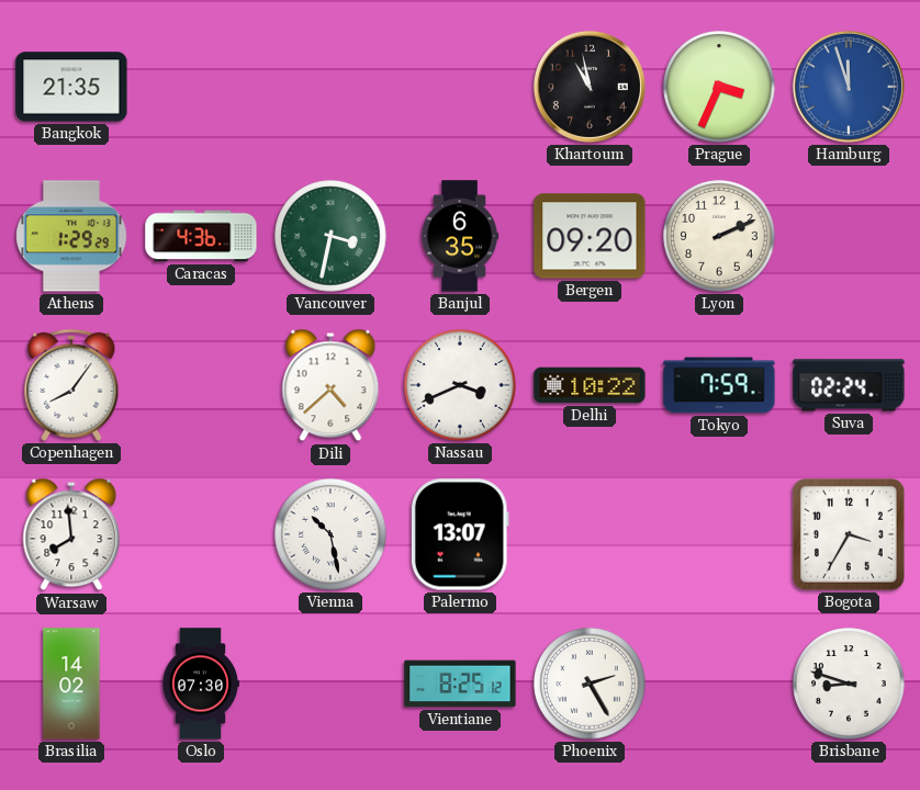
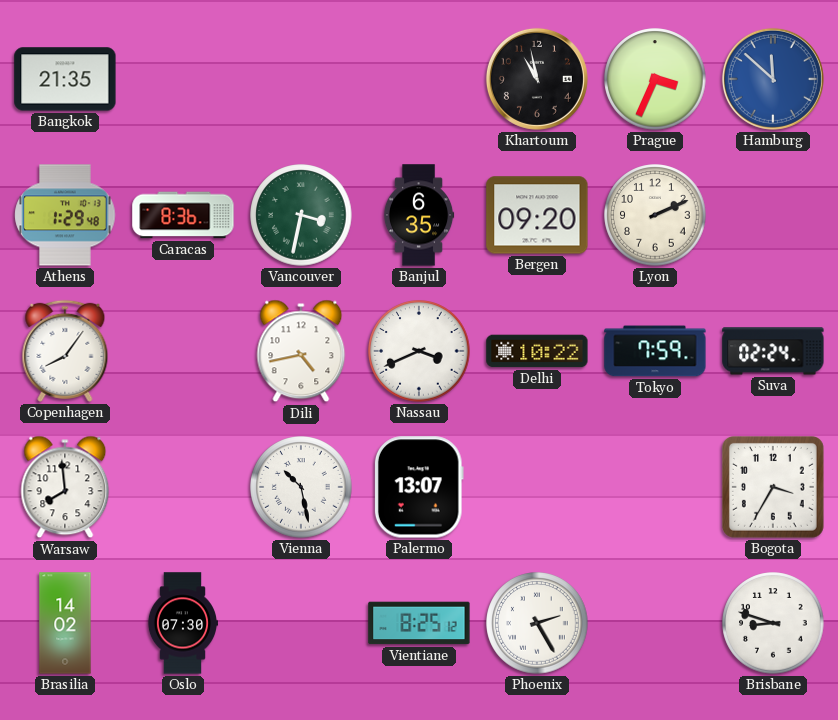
Hamburg: 11:57 -> 11:52 (773, 79)
Athens: 1:29:29 -> 1:29:48 (65, 215)
Caracas: 4:36 -> 8:36 (183, 215)
Dili: 4:38 -> 4:43 (301, 351)
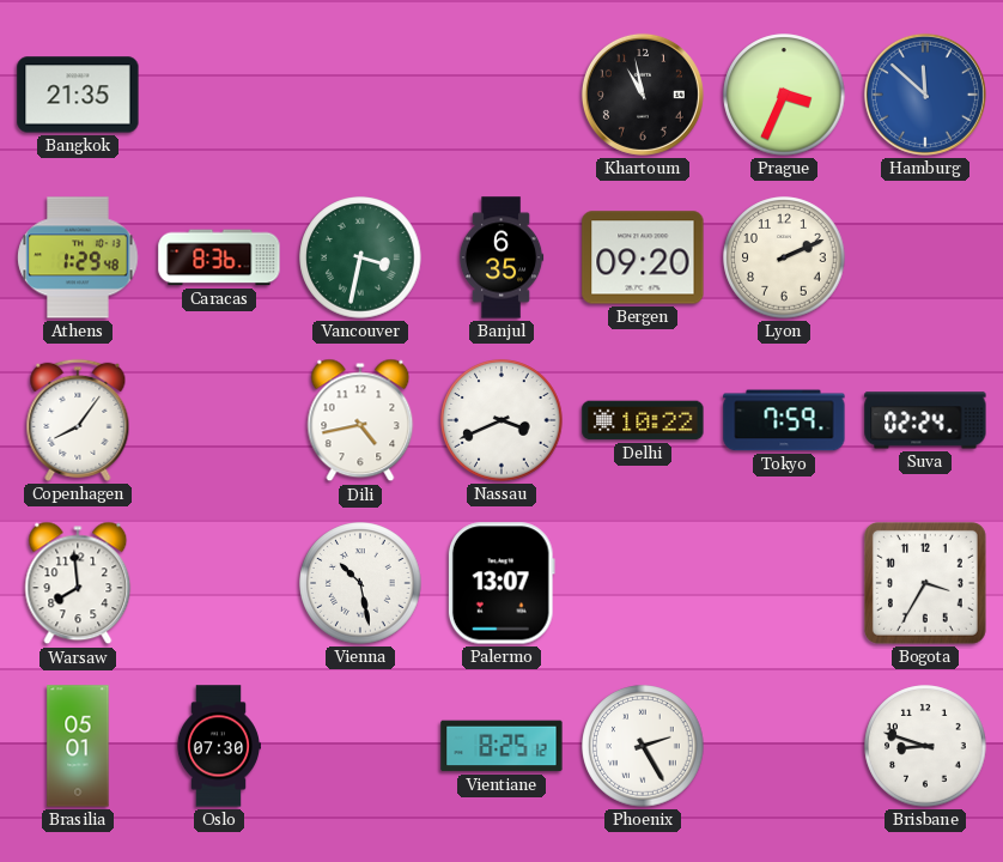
Brasilia: 14:02 -> 05:01 (78, 746)
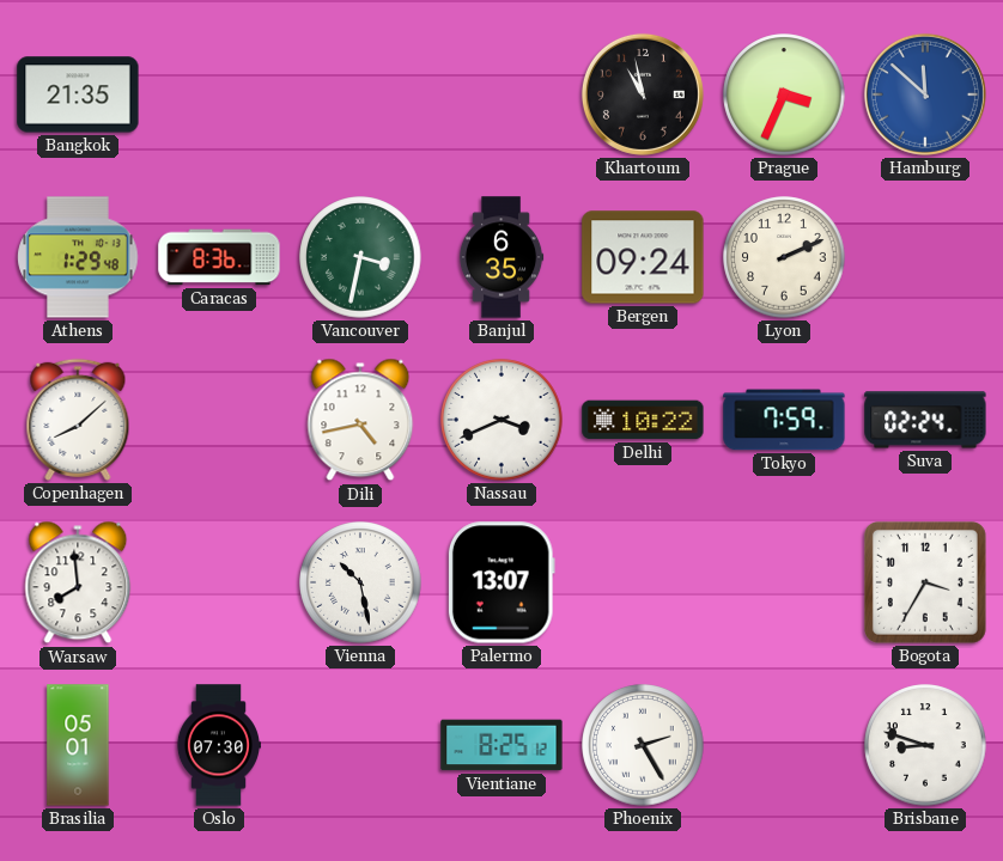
Bergen: 09:20 -> 09:24 (643, 257)
Copenhagen: 8:06 -> 8:08 (78, 420)
